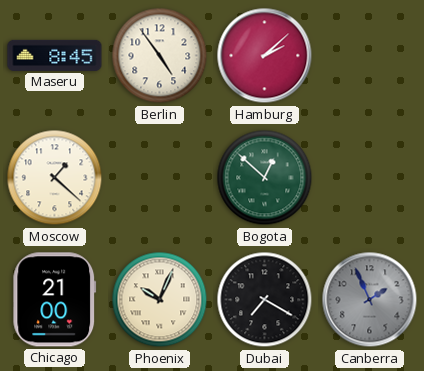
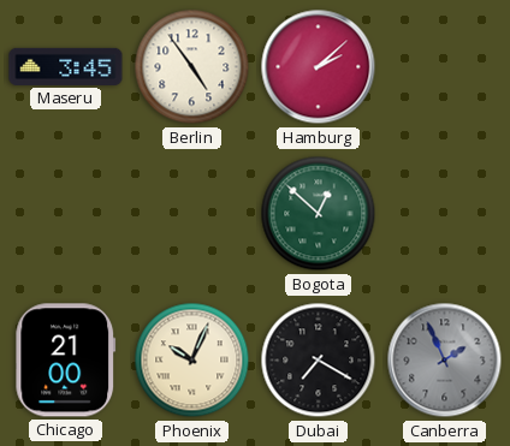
Maseru: 8:45 -> 3:45 (66, 66)
Moscow: 1:22 -> none (55, 178)
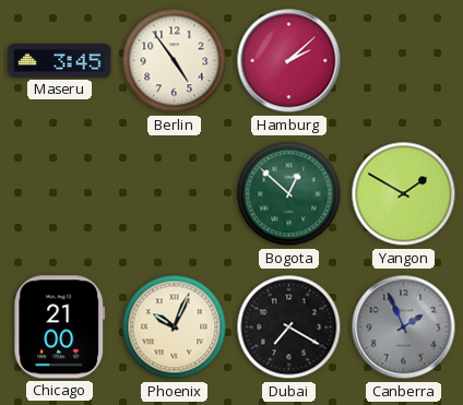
Yangon: none -> 1:50 (404, 194)
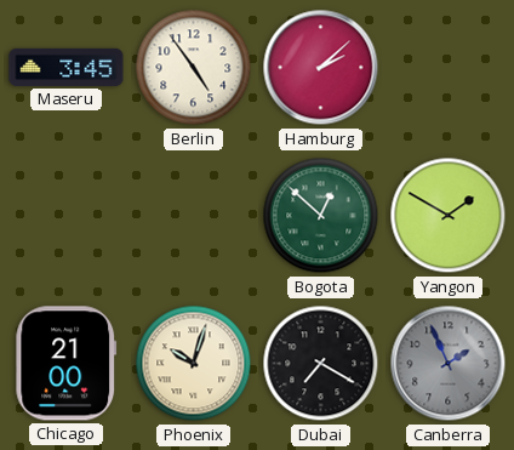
Phoenix: 10:04 -> 10:03 (194, 364)
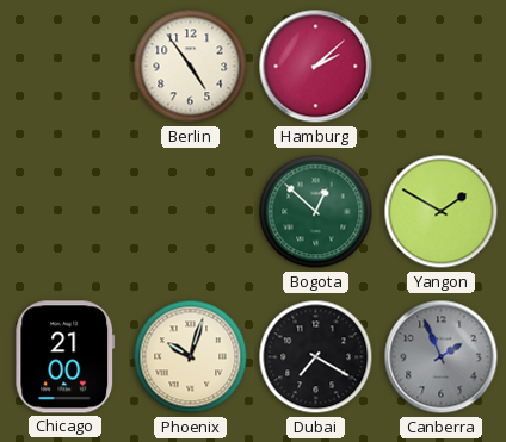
Maseru: 3:45 -> none (67, 67)
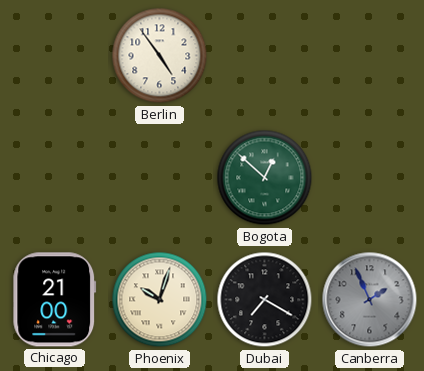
Hamburg: 2:08 -> none (316, 67)
Yangon: 1:50 -> none (442, 212)
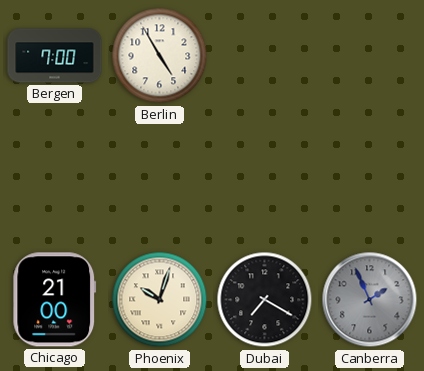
Bergen: none -> 7:00 (55, 56)
Berlin: 4:54 -> 4:55 (160, 56)
Bogota: 12:52 -> none (265, 178)
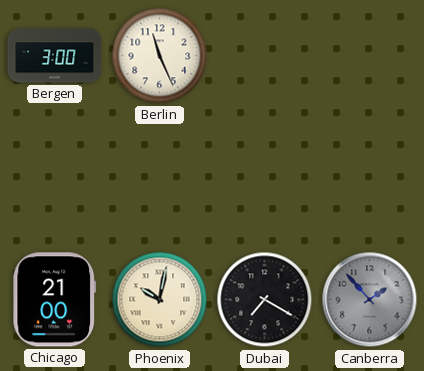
Bergen: 7:00 -> 3:00 (55, 56)
Berlin: 4:55 -> 11:26 (160, 56)
Phoenix: 10:03 -> 10:02 (160, 300)
Canberra: 1:56 -> 1:53 (370, 300)
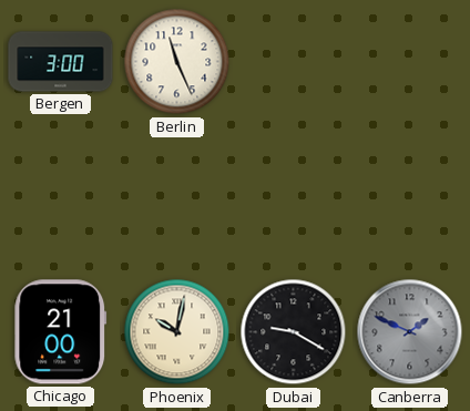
Dubai: 7:20 -> 9:20 (294, 332)
Canberra: 1:53 -> 1:49 (410, 332)
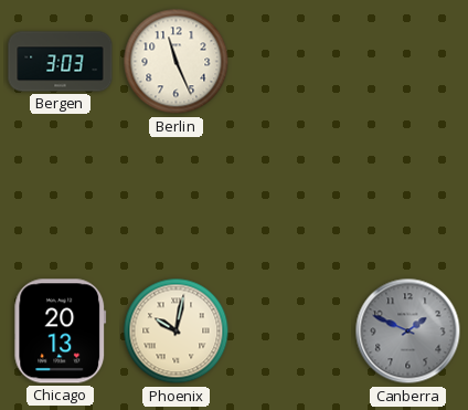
Bergen: 3:00 -> 3:03 (61, 62)
Chicago: 21:00 -> 20:13 (61, 332)
Dubai: 9:20 -> none (294, 332)
